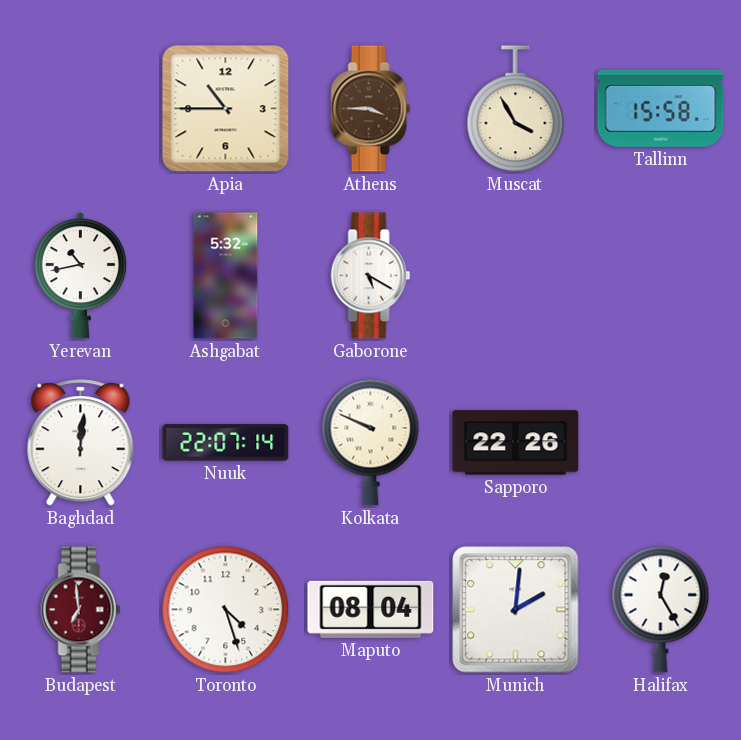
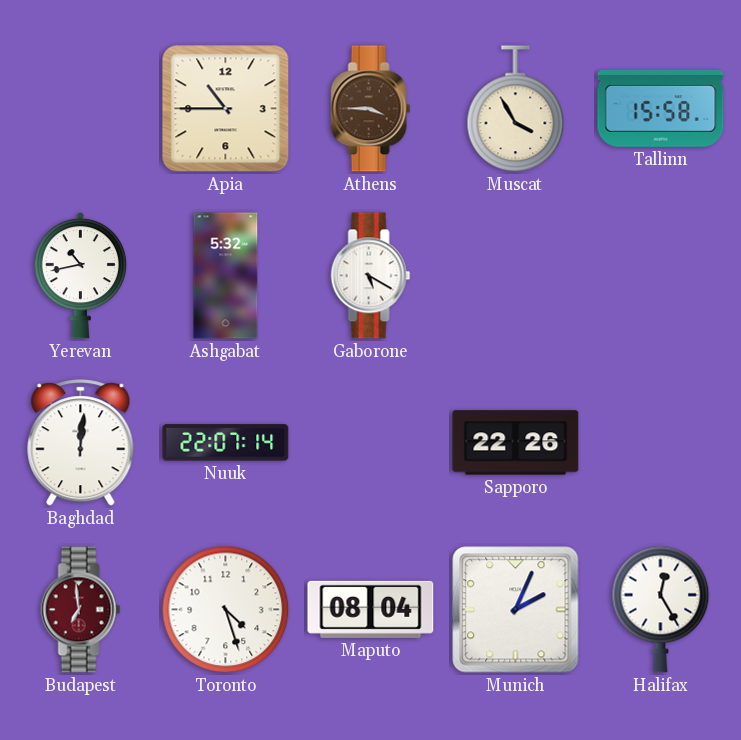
Kolkata: 9:49 -> none (371, 442)
Munich: 2:01 -> 2:04 (516, 610)
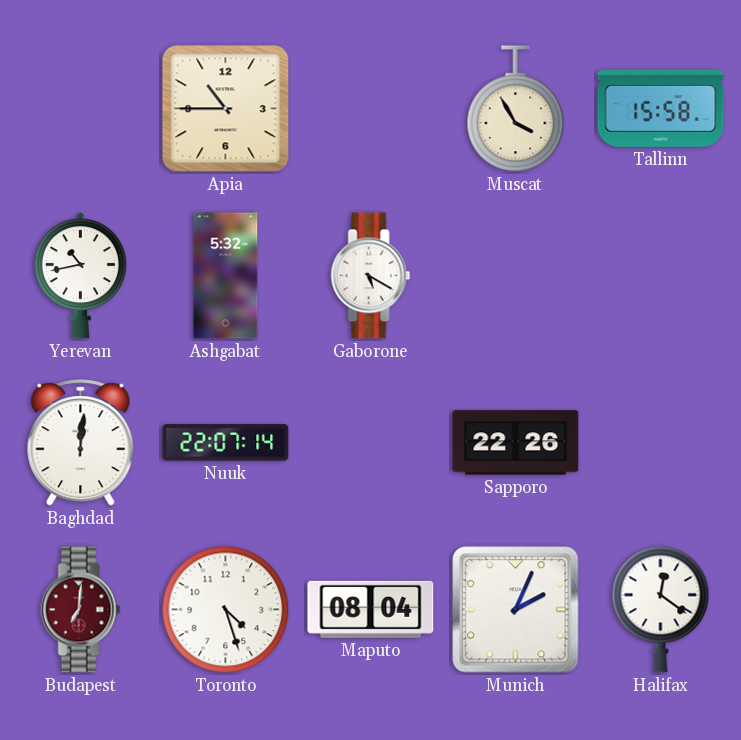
Athens: 3:45 -> none (371, 109)
Budapest: 6:59 -> 7:01 (81, 610)
Halifax: 12:25 -> 12:21 (661, 609)
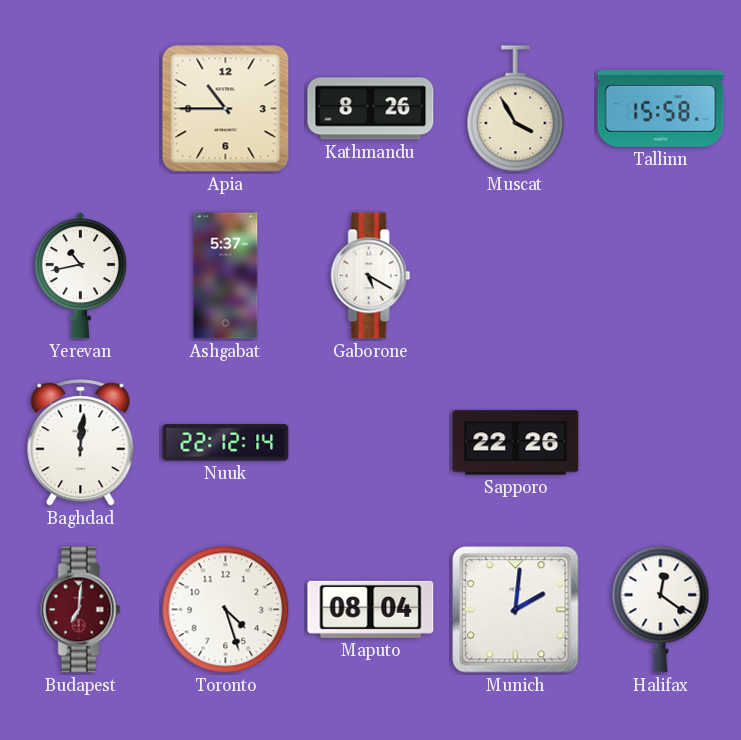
Kathmandu: none -> 8:26 (371, 109)
Ashgabat: 5:32 -> 5:37 (226, 276)
Nuuk: 22:07 -> 22:12 (226, 443)
Munich: 2:04 -> 2:01 (516, 610)
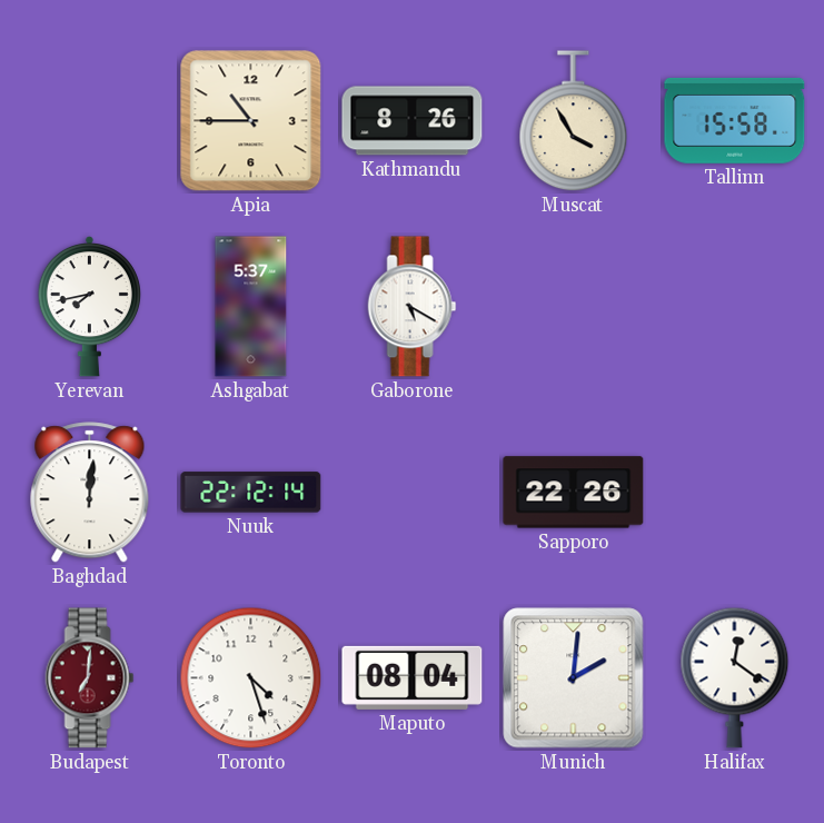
Yerevan: 10:43 -> 7:43 (89, 306)
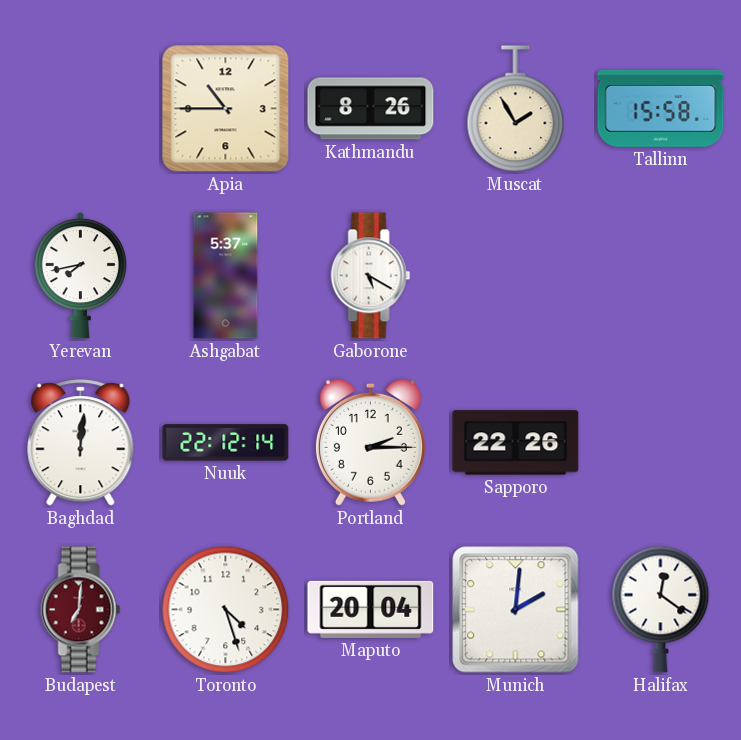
Muscat: 3:55 -> 1:55 (516, 109)
Portland: none -> 2:15 (370, 442)
Maputo: 08:04 -> 20:04 (371, 609)
